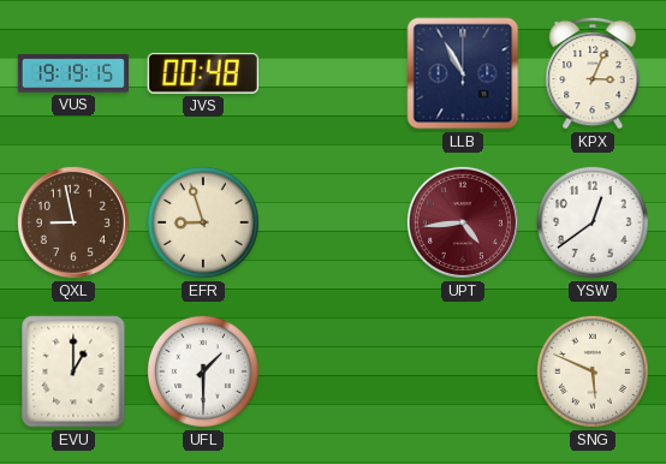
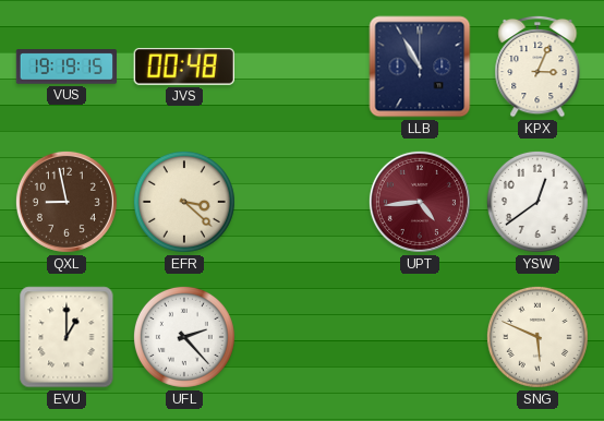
EFR: 8:57 -> 3:22 (184, 202)
UFL: 1:30 -> 2:23 (184, 337)
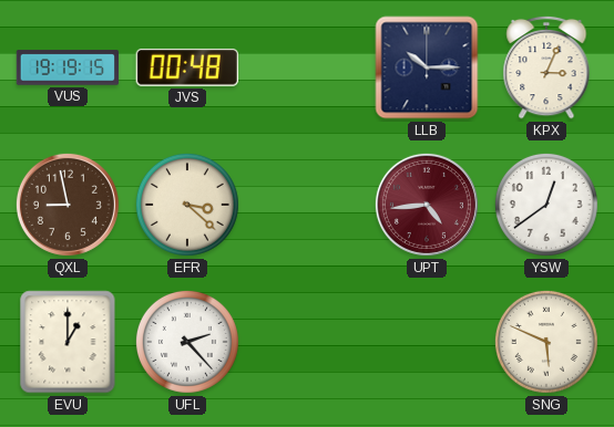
LLB: 10:55 -> 10:15 (427, 67)
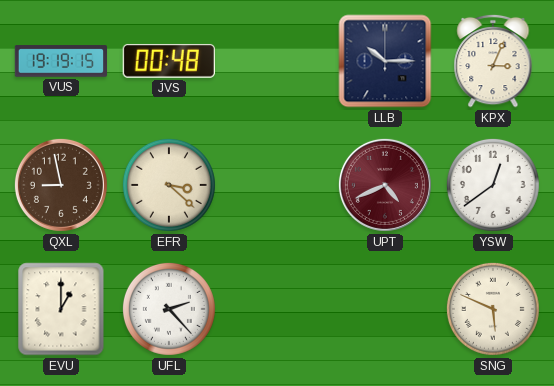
UPT: 4:44 -> 4:41 (385, 185)
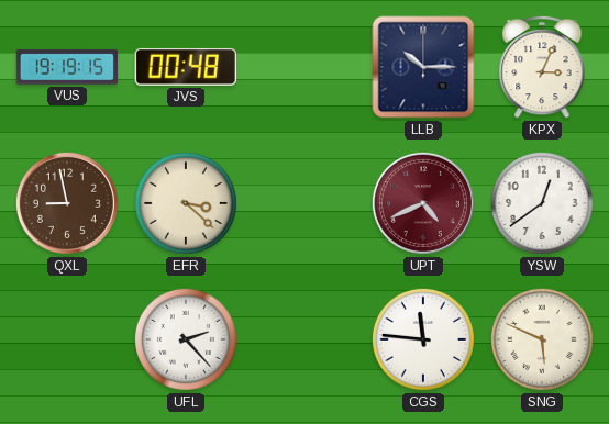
EVU: 1:00 -> none (61, 309)
CGS: none -> 11:46 (423, 339)
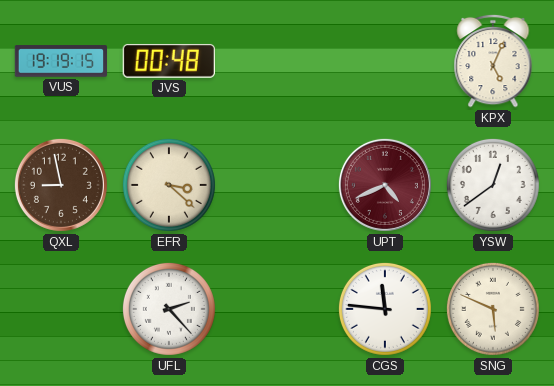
LLB: 10:15 -> none (423, 67)
KPX: 3:04 -> 5:04 (493, 61)
